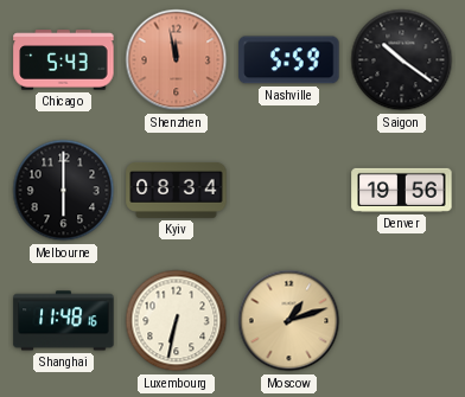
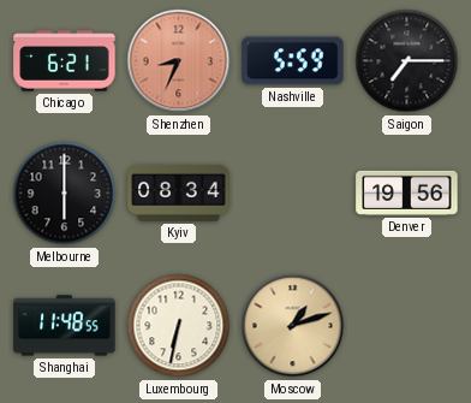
Chicago: 5:43 -> 6:21 (65, 61)
Shenzhen: 11:58 -> 8:34 (179, 61)
Saigon: 10:21 -> 7:15 (407, 61)
Shanghai: 11:48:16 -> 11:48:55 (65, 326)
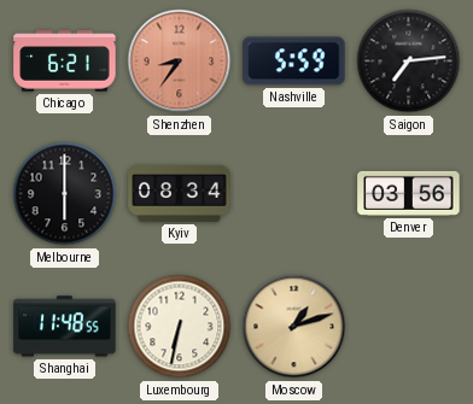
Shenzhen: 8:34 -> 8:36 (180, 62)
Saigon: 7:15 -> 7:14 (409, 62)
Denver: 19:56 -> 03:56 (409, 193)
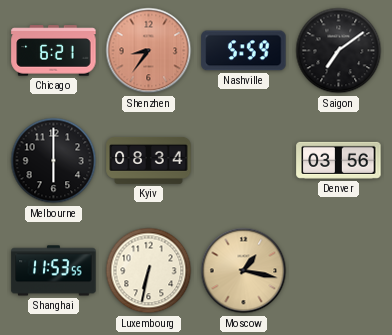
Saigon: 7:14 -> 7:09 (339, 51)
Shanghai: 11:48 -> 11:53 (54, 271)
Moscow: 1:12 -> 1:17 (244, 271)
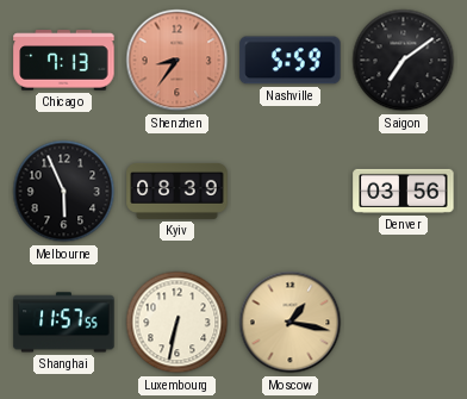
Chicago: 6:21 -> 7:13 (64, 61)
Melbourne: 6:00 -> 5:56 (64, 192)
Kyiv: 08:34 -> 08:39 (178, 191)
Shanghai: 11:53 -> 11:57 (64, 323)
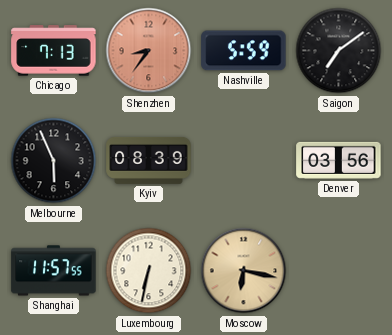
Moscow: 1:17 -> 6:17 (244, 271)
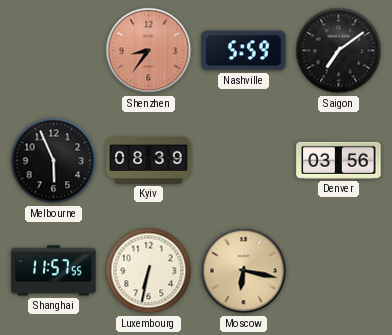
Chicago: 7:13 -> none (54, 51)
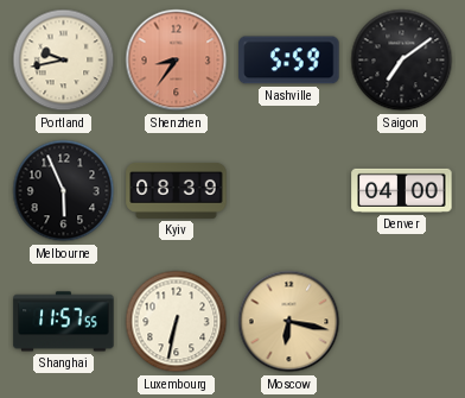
Portland: none -> 9:43 (64, 61)
Denver: 03:56 -> 04:00 (402, 190)
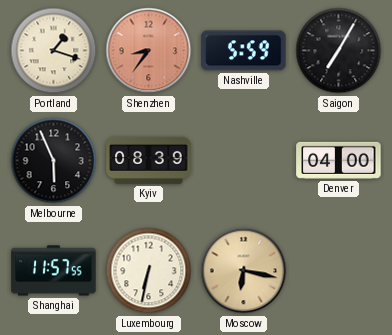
Portland: 9:43 -> 1:18 (54, 51)
Saigon: 7:09 -> 7:05 (339, 51)
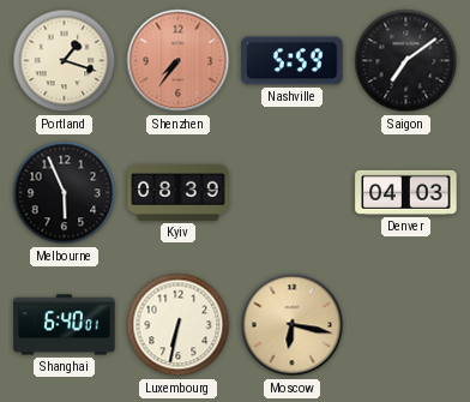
Shenzhen: 8:36 -> 7:36 (179, 61)
Saigon: 7:05 -> 7:09 (406, 61)
Denver: 04:00 -> 04:03 (406, 192)
Shanghai: 11:57 -> 6:40 (65, 325)
